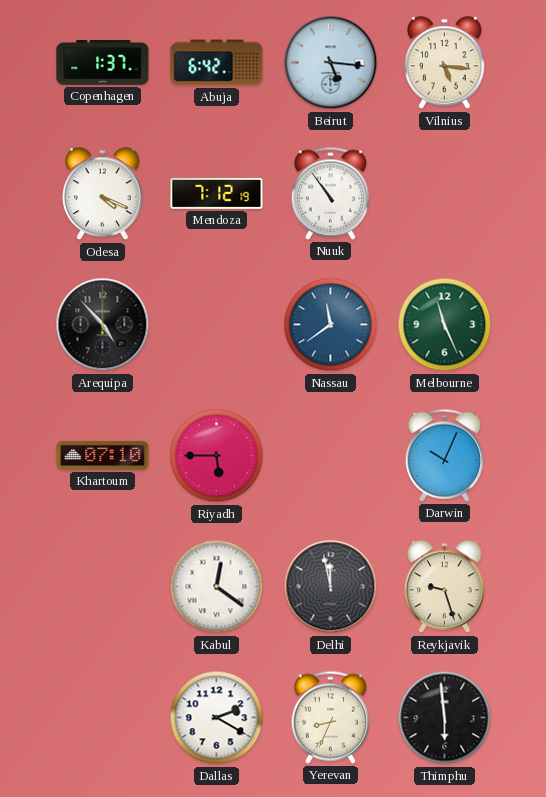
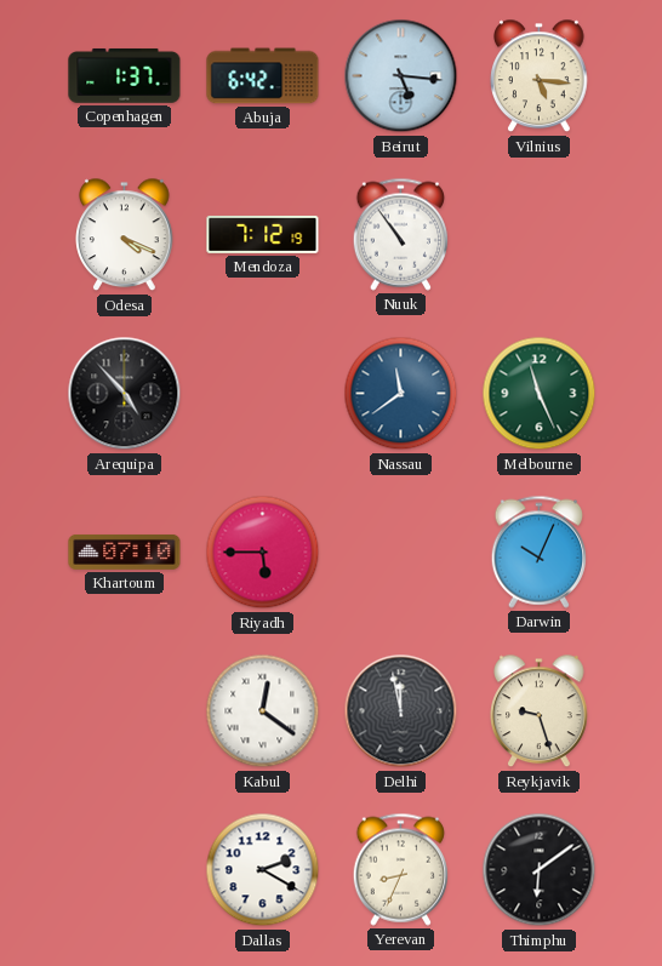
Thimphu: 5:59 -> 6:09 (540, 870)
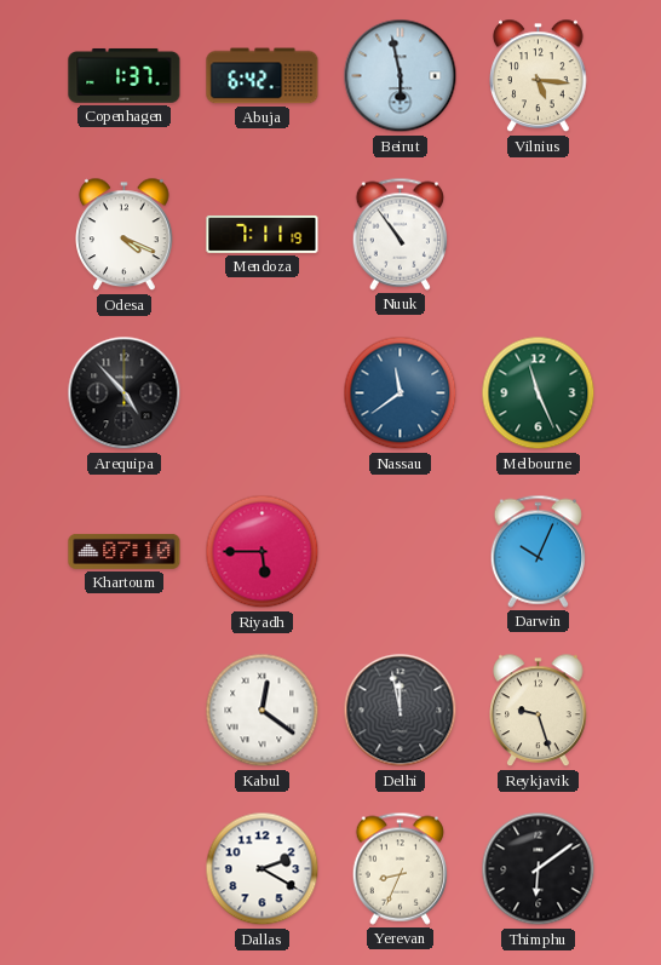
Beirut: 5:16 -> 5:58 (401, 76)
Mendoza: 7:12 -> 7:11 (263, 234)
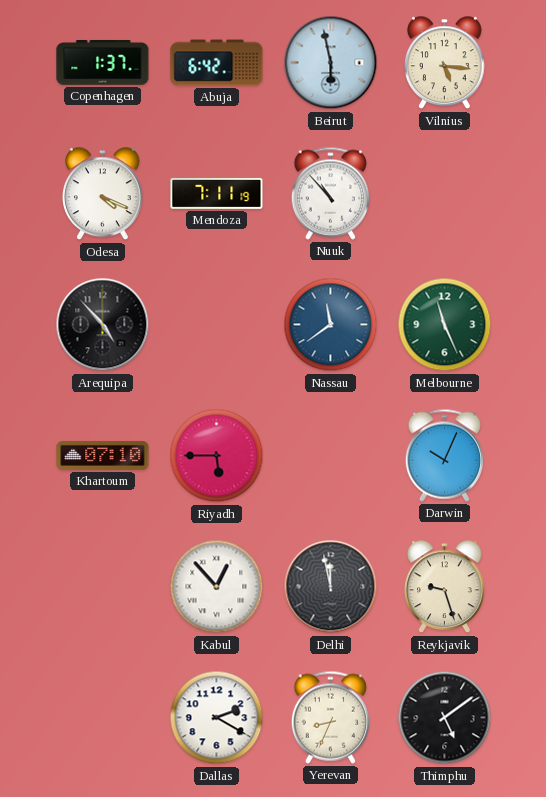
Nuuk: 10:54 -> 10:53 (330, 193)
Kabul: 12:21 -> 12:53 (217, 587)
Thimphu: 6:09 -> 5:09 (445, 718)
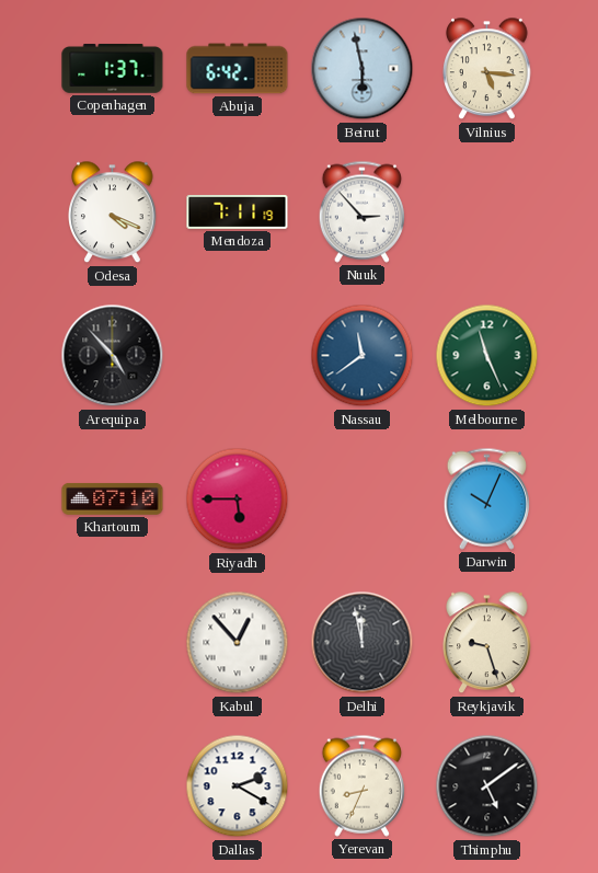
Nuuk: 10:53 -> 2:53 (361, 211)
